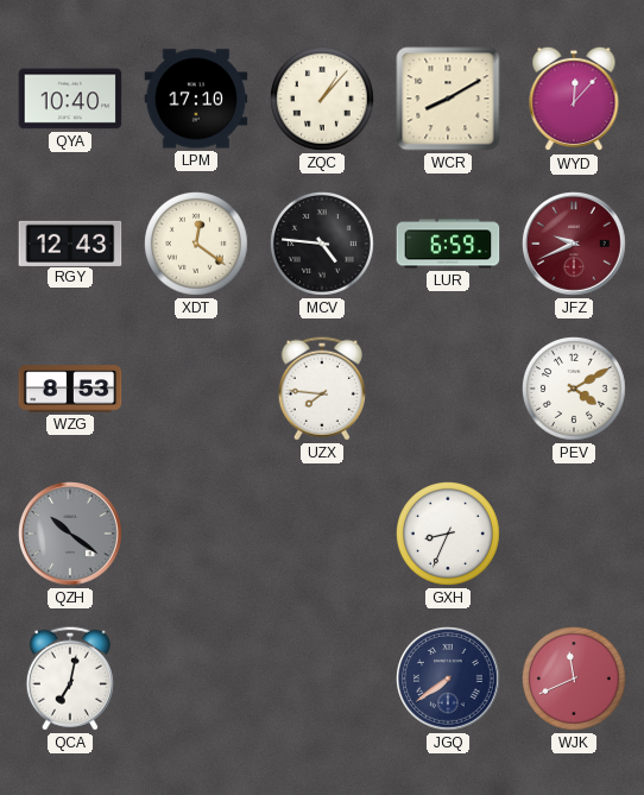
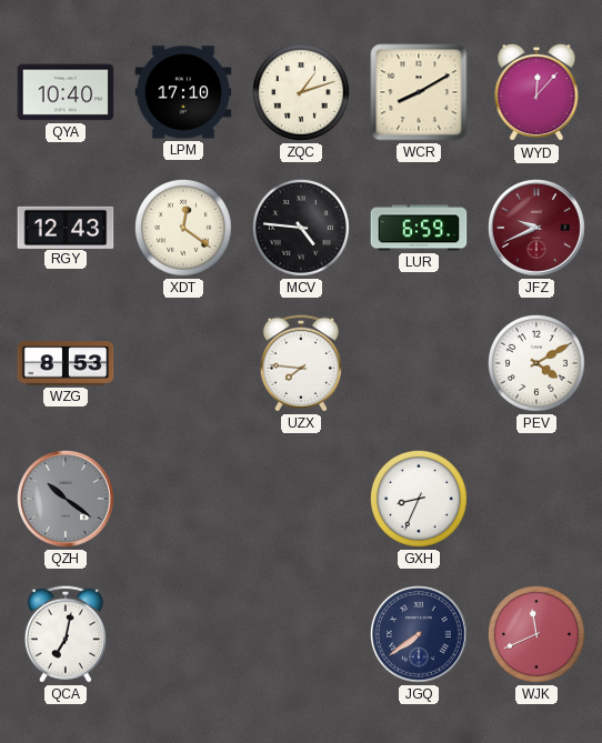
ZQC: 1:07 -> 1:12 (301, 92)
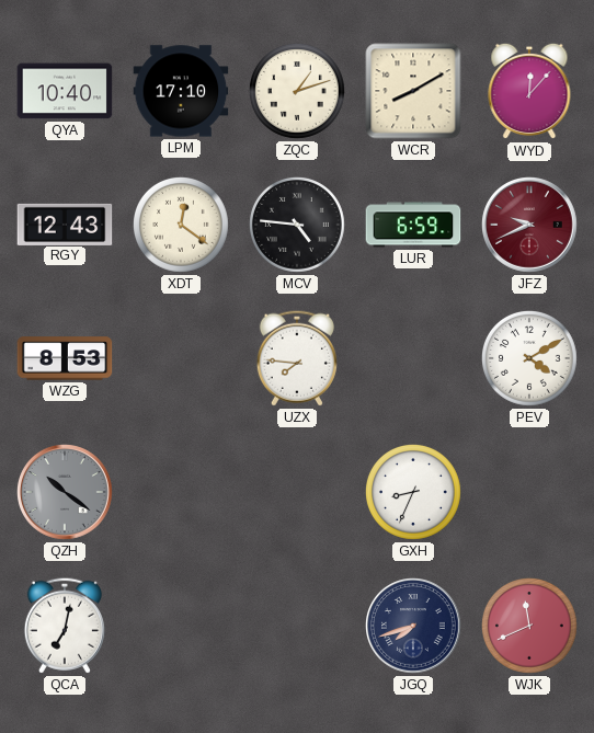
JGQ: 7:39 -> 7:42 (414, 627)
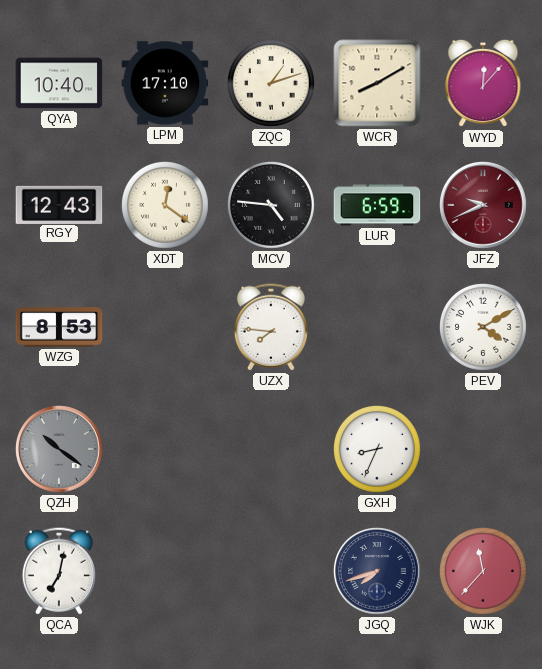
WJK: 11:41 -> 11:37 (483, 571)
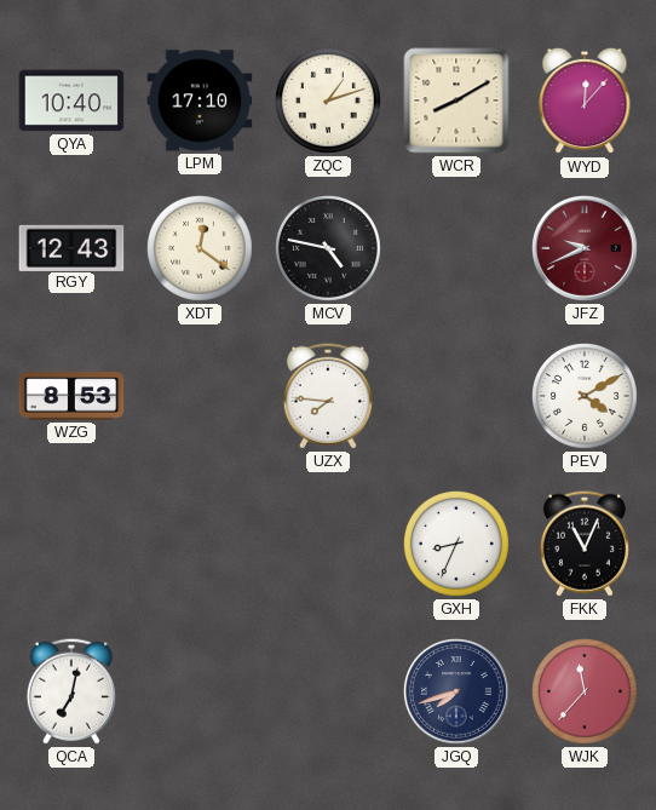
MCV: 4:46 -> 4:47 (328, 248)
LUR: 6:59 -> none (377, 205)
QZH: 10:21 -> none (60, 450)
FKK: none -> 11:04 (585, 544)
